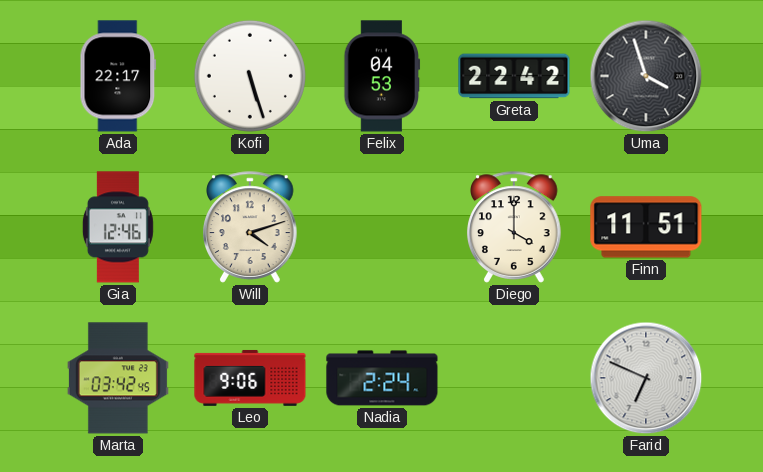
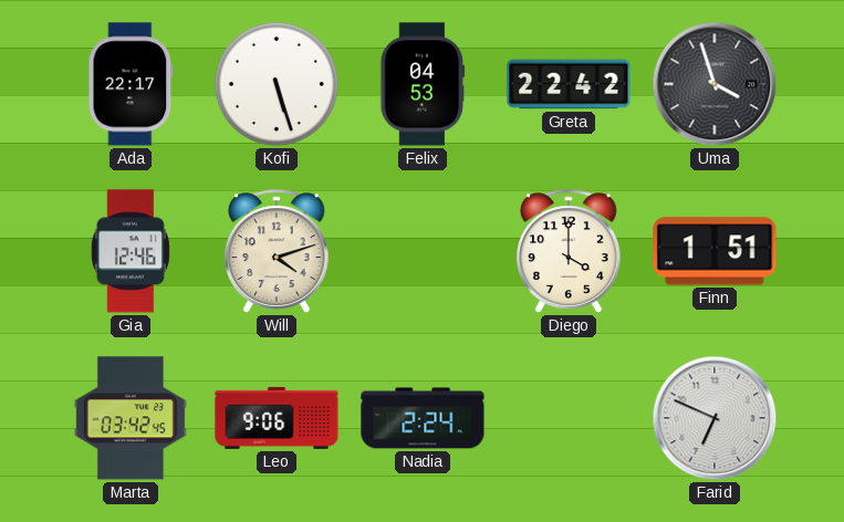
Finn: 11:51 -> 1:51 (715, 251)
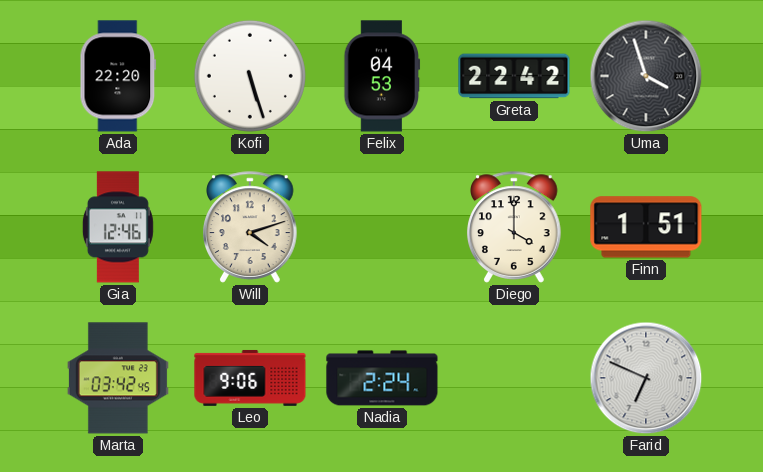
Ada: 22:17 -> 22:20 (118, 76)
